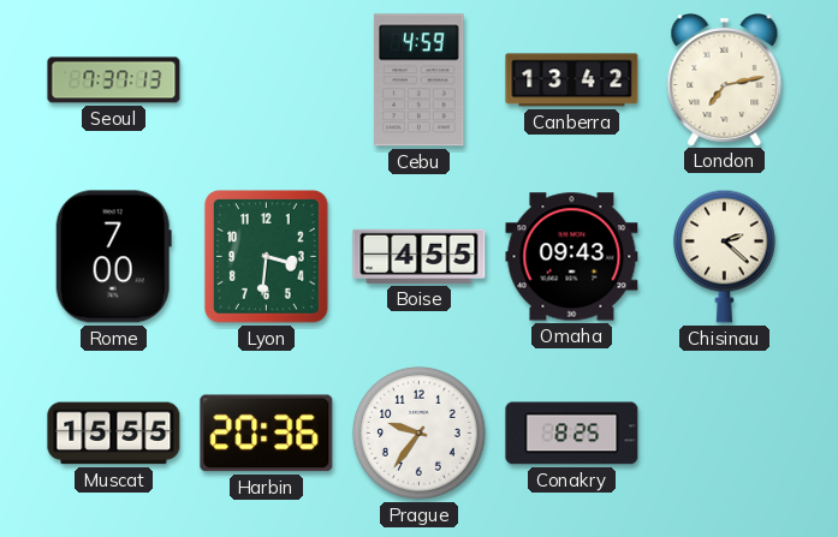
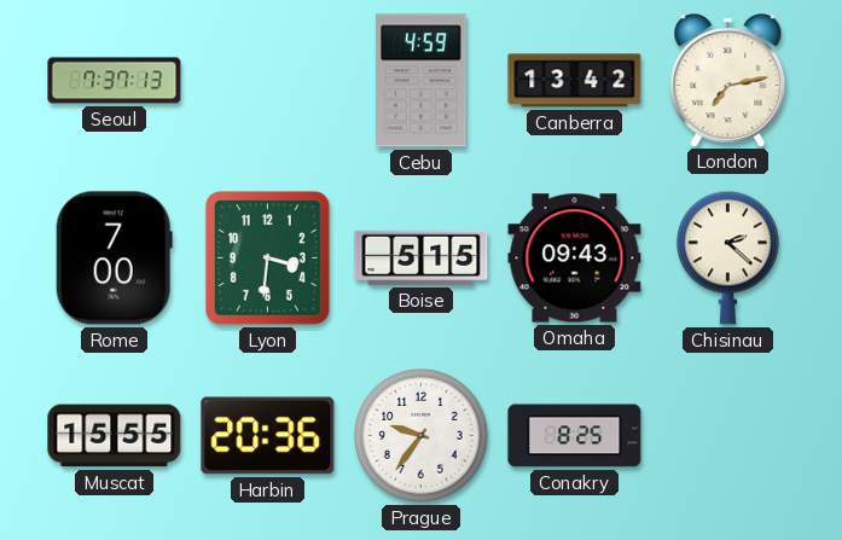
Boise: 4:55 -> 5:15 (422, 257)
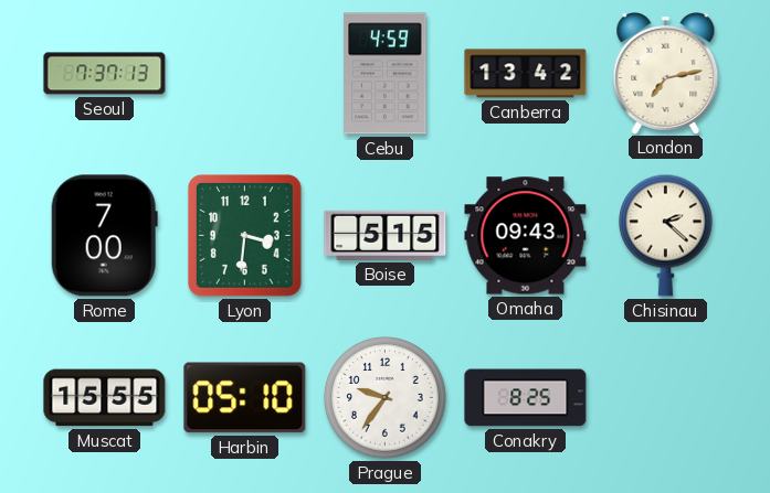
Harbin: 20:36 -> 05:10 (245, 398)
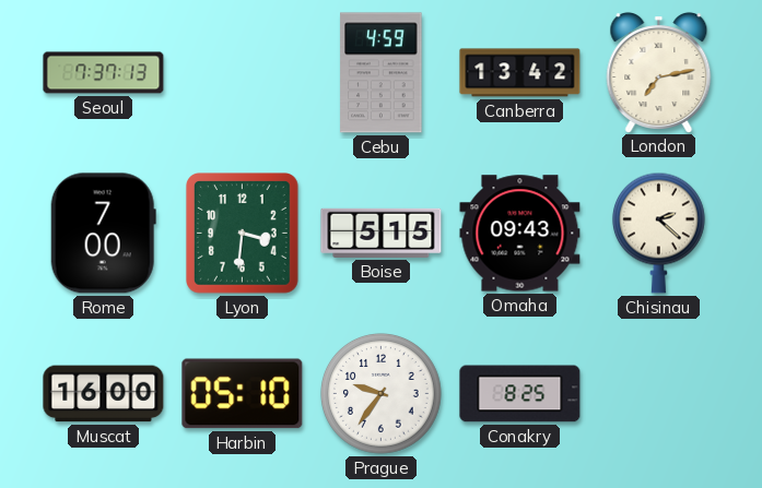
Muscat: 15:55 -> 16:00 (104, 394)
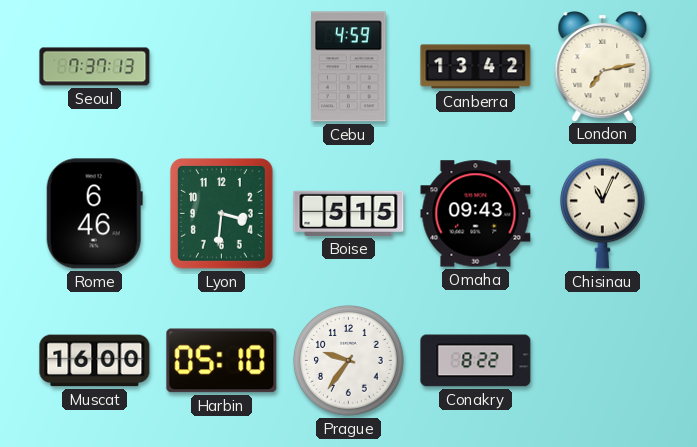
Rome: 7:00 -> 6:46 (94, 214)
Chisinau: 2:22 -> 11:04 (602, 213)
Conakry: 8:25 -> 8:22 (476, 361)
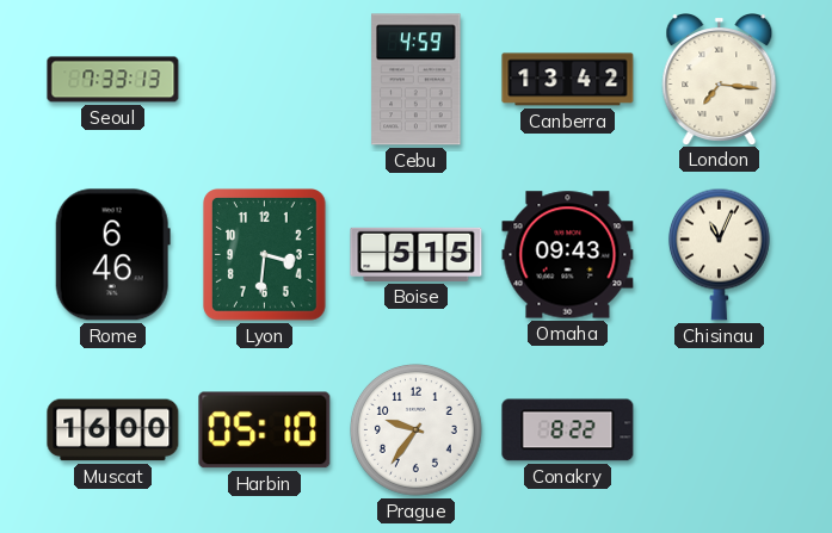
Seoul: 7:37 -> 7:33 (113, 80)
London: 7:13 -> 7:16 (720, 80)
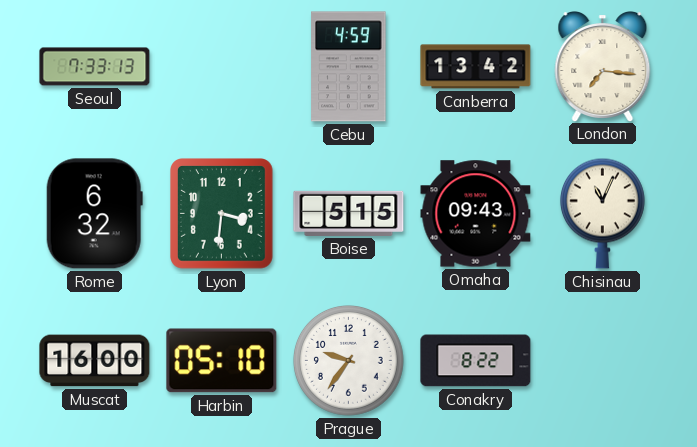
Rome: 6:46 -> 6:32 (94, 214)
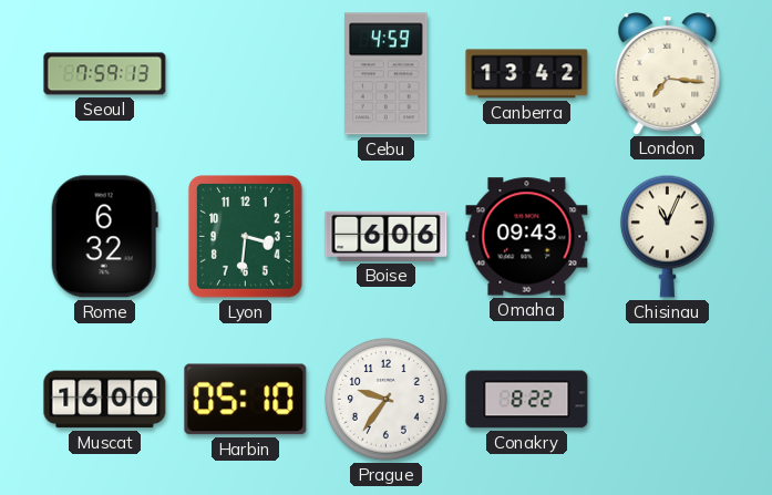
Seoul: 7:33 -> 7:59 (105, 74)
Boise: 5:15 -> 6:06 (387, 236)
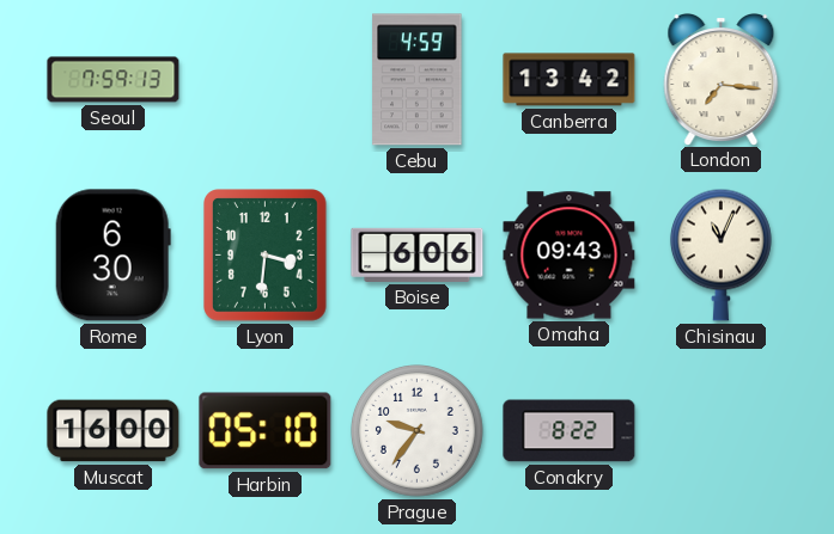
Rome: 6:32 -> 6:30 (112, 256)
